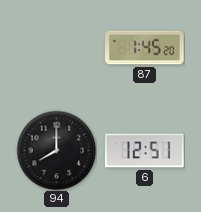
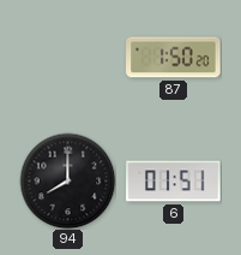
87: 1:45 -> 1:50 (174, 58)
6: 12:51 -> 01:51 (174, 182)
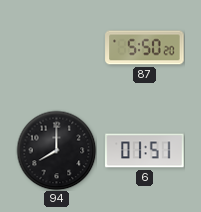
87: 1:50 -> 5:50 (145, 48)
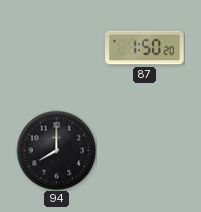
87: 5:50 -> 1:50 (145, 48)
6: 01:51 -> none (145, 151)
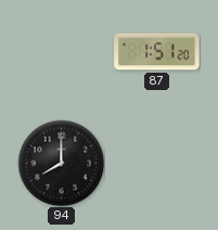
87: 1:50 -> 1:51 (157, 52)
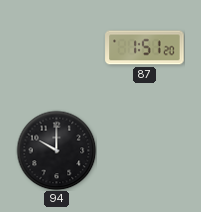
94: 8:00 -> 10:00 (56, 150)
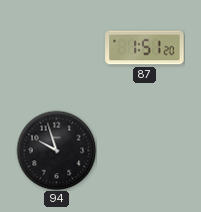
94: 10:00 -> 9:57 (56, 150)
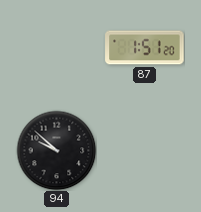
94: 9:57 -> 9:52 (56, 150)
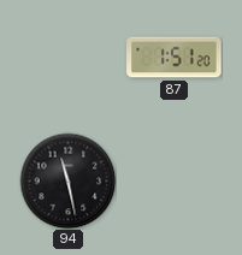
94: 9:52 -> 11:28 (67, 180)
